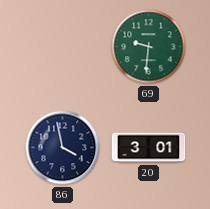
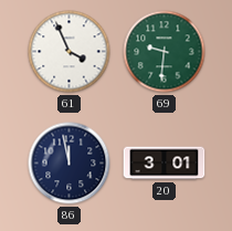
61: none -> 3:56 (70, 52)
86: 3:58 -> 11:58 (70, 164)
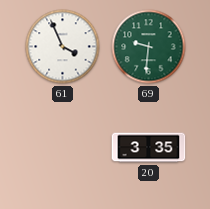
86: 11:58 -> none (70, 164)
20: 3:01 -> 3:35 (149, 148)
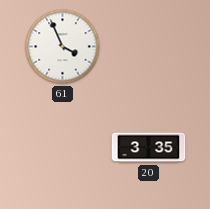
69: 9:31 -> none (149, 47)
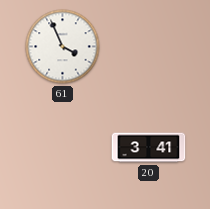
20: 3:35 -> 3:41 (149, 148)
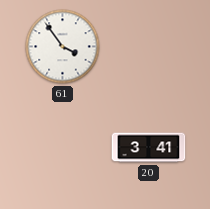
61: 3:56 -> 3:54 (63, 47)
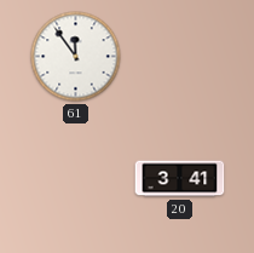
61: 3:54 -> 11:54 (76, 57)
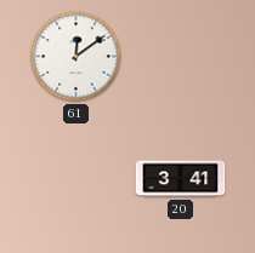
61: 11:54 -> 12:09 (76, 57)
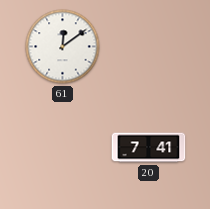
20: 3:41 -> 7:41 (149, 148)
